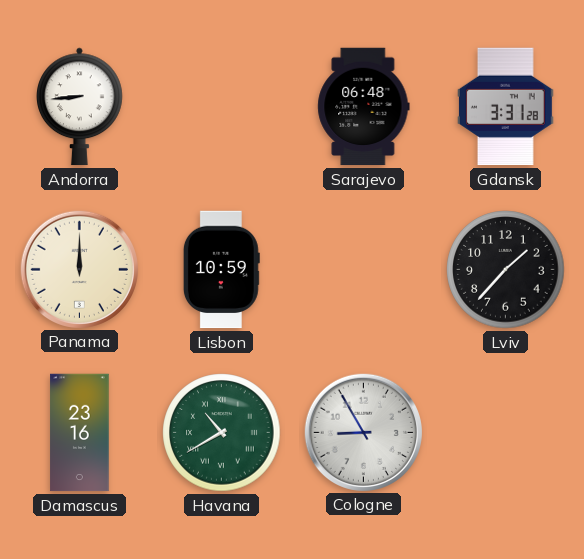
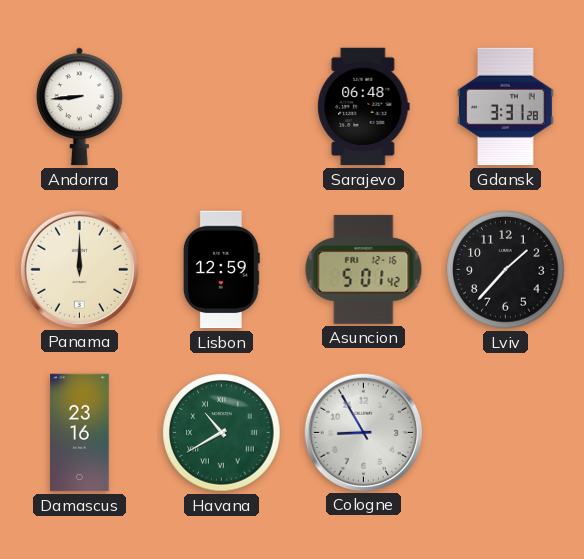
Lisbon: 10:59 -> 12:59 (221, 270)
Asuncion: none -> 5:01 (364, 269)
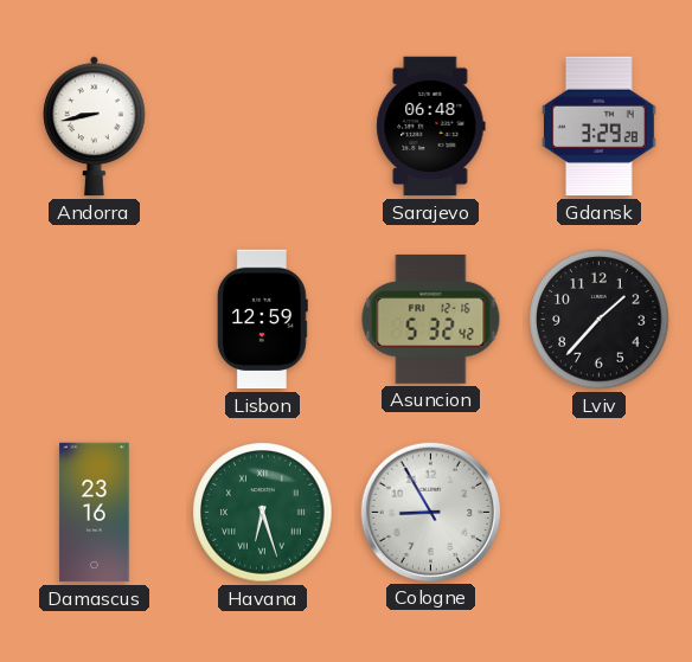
Andorra: 8:44 -> 8:43 (95, 127)
Gdansk: 3:31 -> 3:29 (598, 127)
Panama: 12:00 -> none (79, 269)
Asuncion: 5:01 -> 5:32 (431, 319)
Havana: 10:40 -> 6:27 (263, 513)
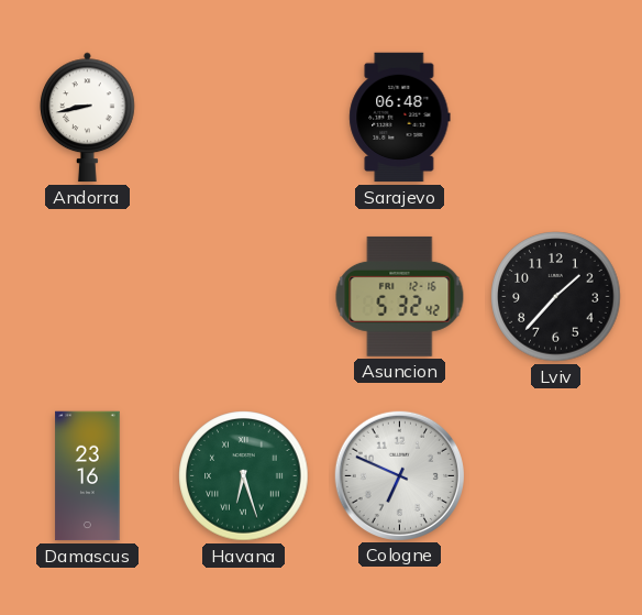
Gdansk: 3:29 -> none (598, 127)
Lisbon: 12:59 -> none (262, 320)
Cologne: 8:55 -> 6:49 (399, 475)
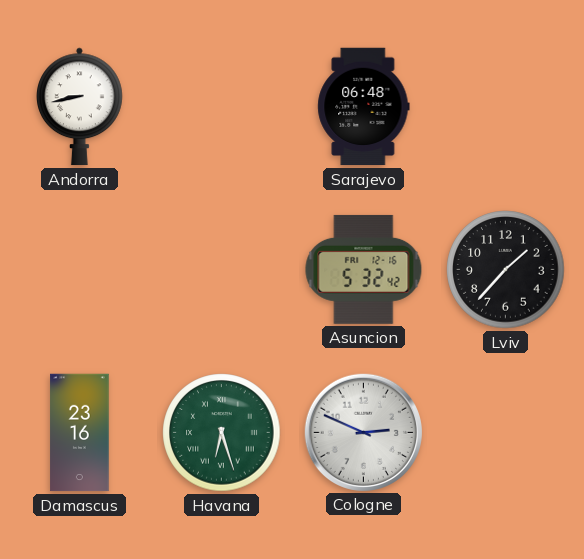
Cologne: 6:49 -> 2:49 (363, 432)
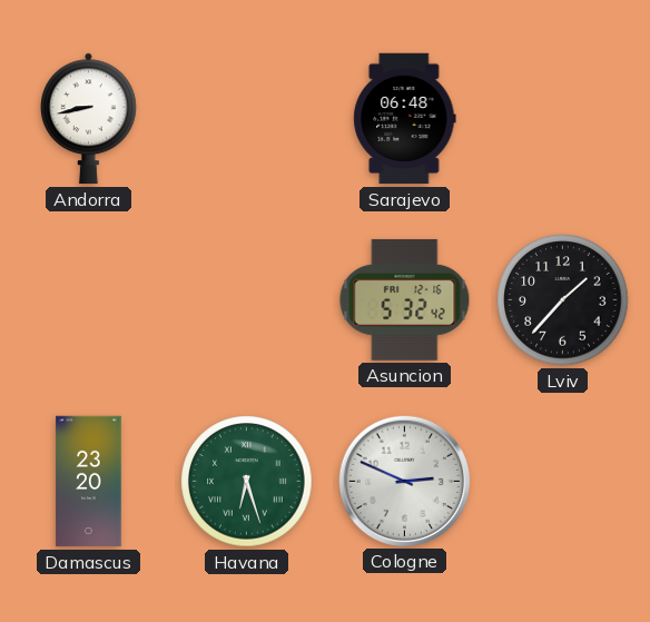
Damascus: 23:16 -> 23:20 (89, 482)
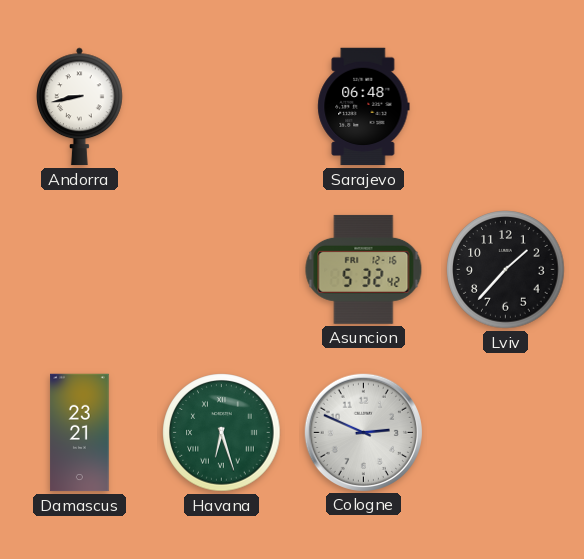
Damascus: 23:20 -> 23:21 (80, 433)
